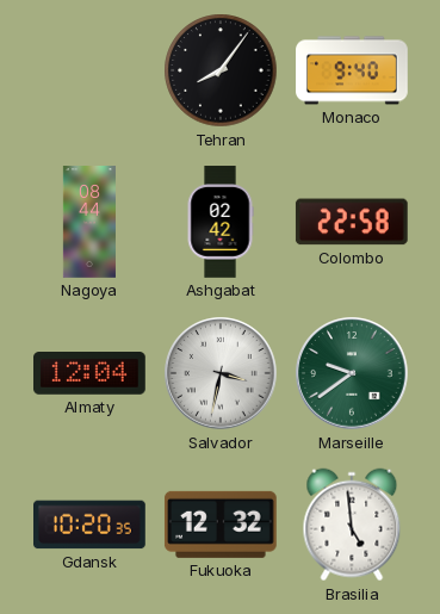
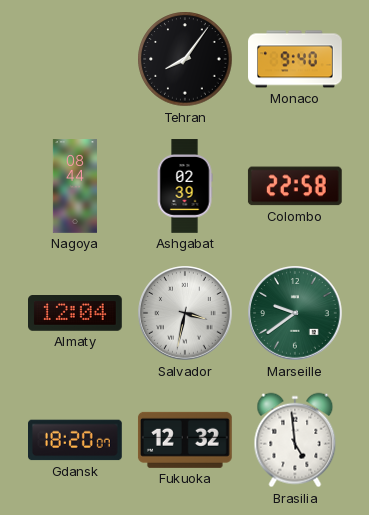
Ashgabat: 02:42 -> 02:39 (185, 186)
Gdansk: 10:20 -> 18:20 (76, 440)
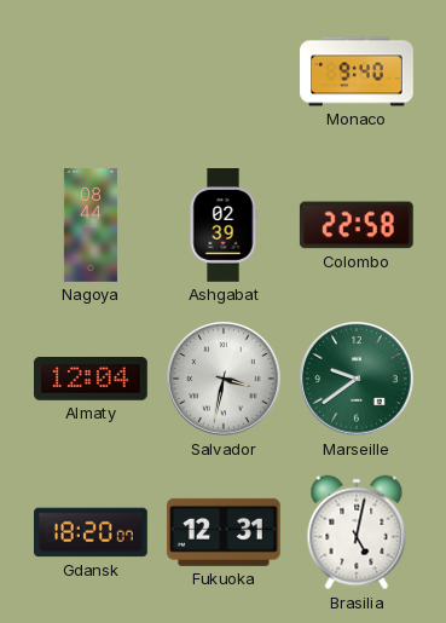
Tehran: 8:06 -> none (185, 59)
Fukuoka: 12:32 -> 12:31 (224, 532)
Brasilia: 4:59 -> 5:02 (357, 532)
